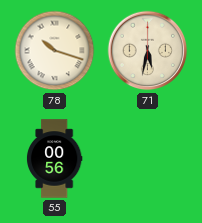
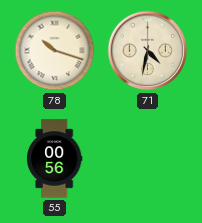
71: 5:32 -> 4:32 (148, 51)
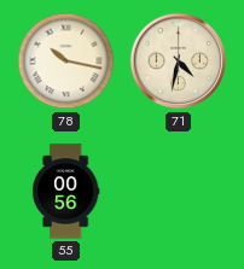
78: 10:18 -> 10:17 (66, 62)
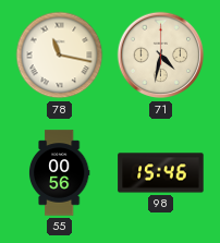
78: 10:17 -> 11:17 (60, 56)
98: none -> 15:46 (161, 173)
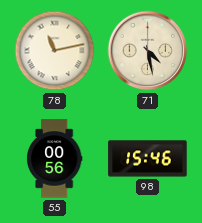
78: 11:17 -> 11:13 (55, 51)
71: 4:32 -> 4:28 (148, 51)
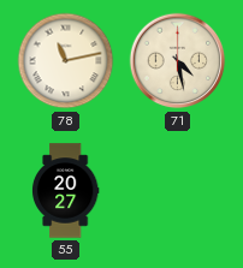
55: 00:56 -> 20:27 (65, 191)
98: 15:46 -> none (148, 159)
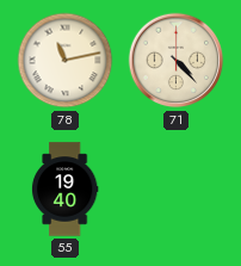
71: 4:28 -> 4:23 (177, 61)
55: 20:27 -> 19:40 (64, 190)
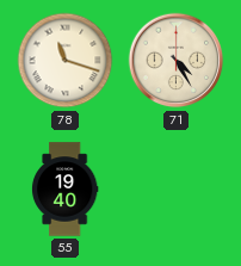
78: 11:13 -> 11:18 (66, 61)
71: 4:23 -> 4:25 (177, 61)
